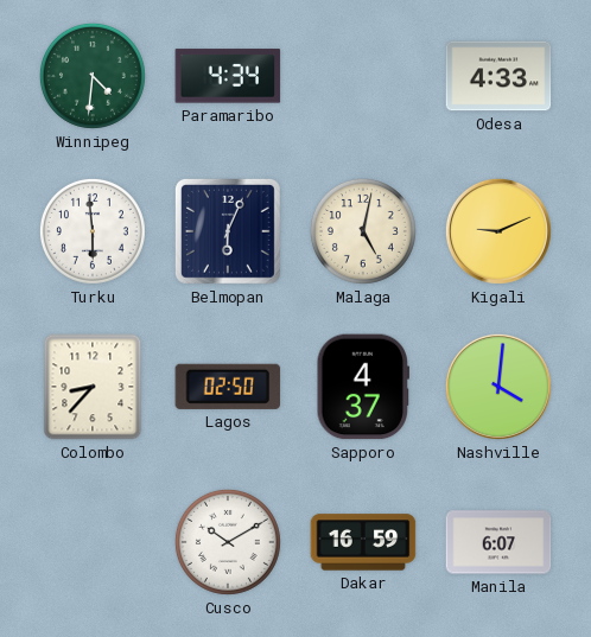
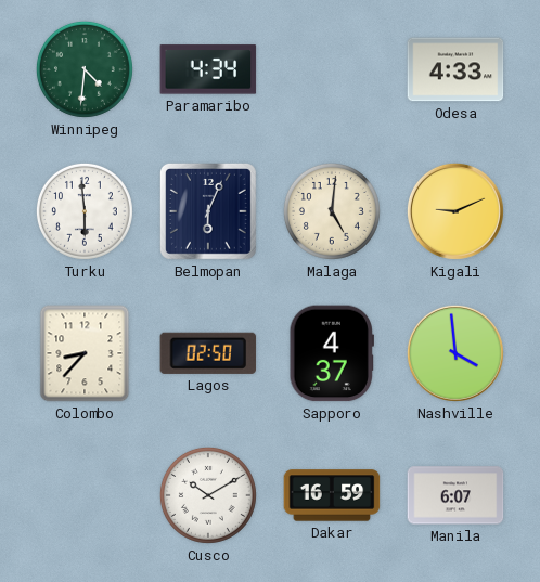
Malaga: 5:02 -> 5:01 (332, 211)
Nashville: 4:01 -> 3:59 (455, 353)
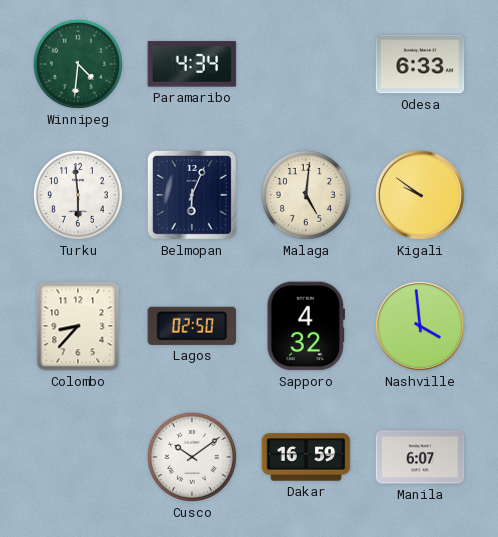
Odesa: 4:33 -> 6:33 (420, 64)
Kigali: 9:11 -> 9:51 (420, 195)
Sapporo: 4:37 -> 4:32 (305, 326)
Cusco: 10:10 -> 10:09 (192, 457)
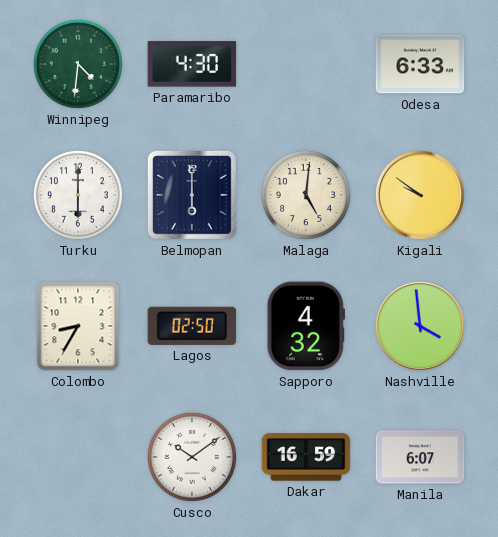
Paramaribo: 4:34 -> 4:30 (192, 64)
Turku: 5:59 -> 6:00 (78, 195)
Belmopan: 6:04 -> 6:00 (192, 195)
Colombo: 8:37 -> 8:35 (78, 326)
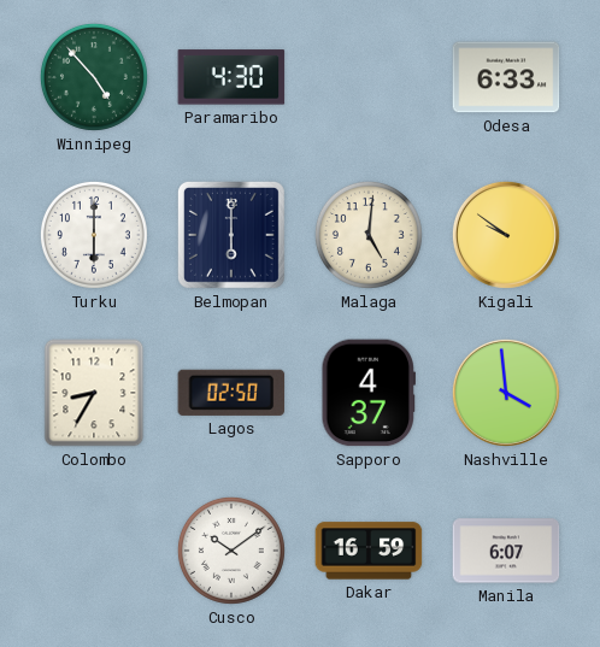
Winnipeg: 4:31 -> 4:53 (94, 77)
Sapporo: 4:32 -> 4:37 (367, 393)
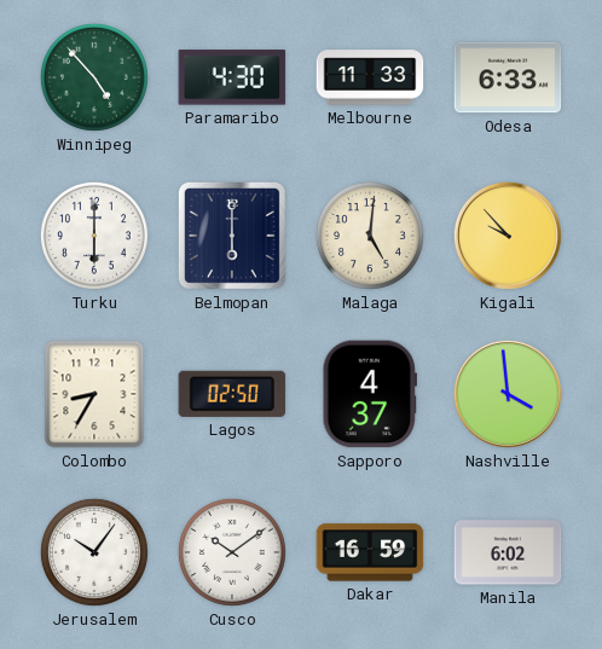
Melbourne: none -> 11:33 (370, 77)
Kigali: 9:51 -> 9:53 (508, 236)
Jerusalem: none -> 10:06 (94, 552)
Manila: 6:07 -> 6:02 (508, 552)
